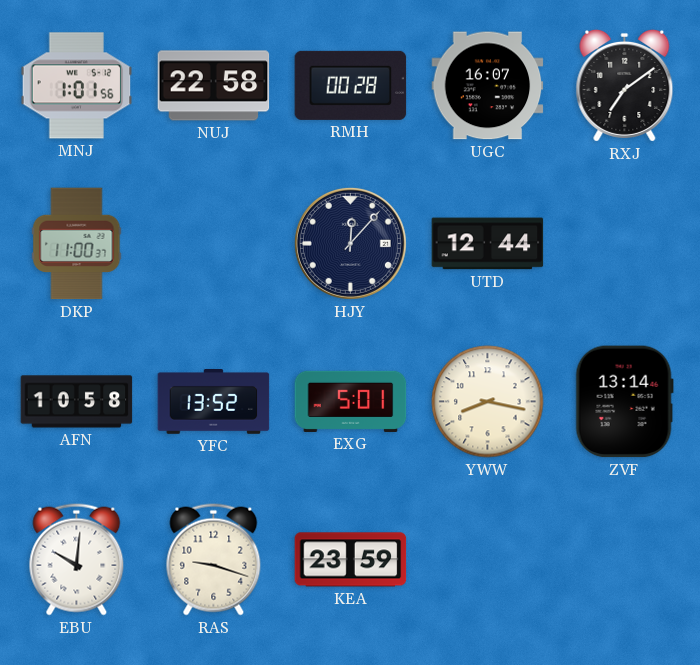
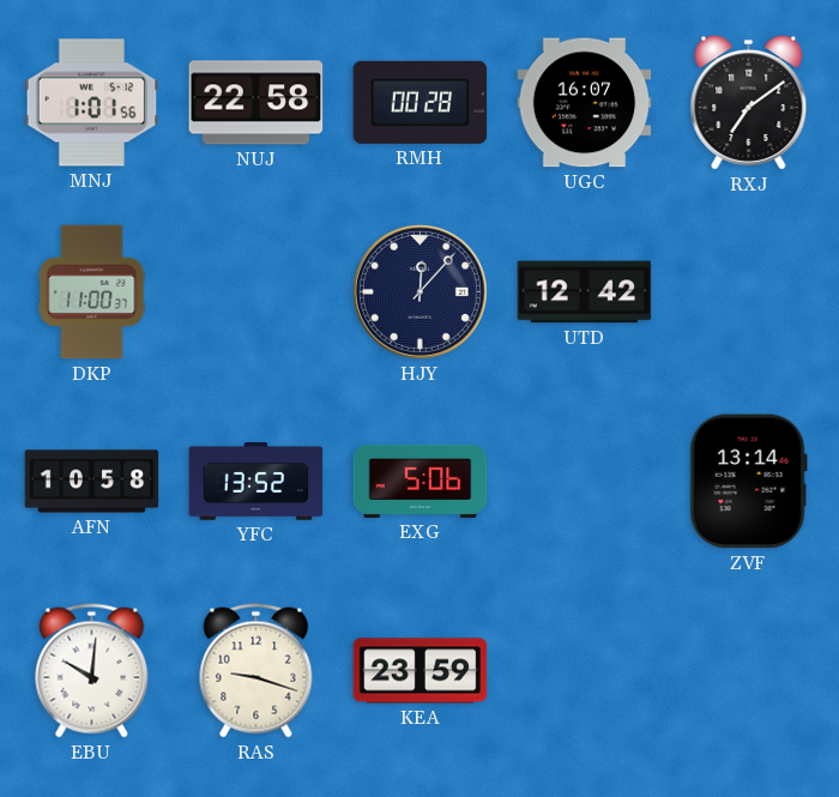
UTD: 12:44 -> 12:42 (585, 292)
EXG: 5:01 -> 5:06 (421, 481)
YWW: 8:17 -> none (488, 402)
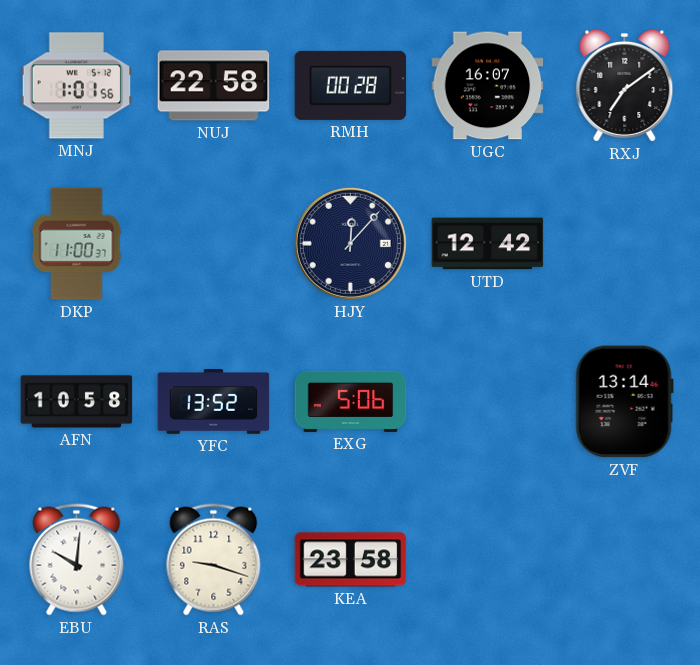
KEA: 23:59 -> 23:58 (351, 560)
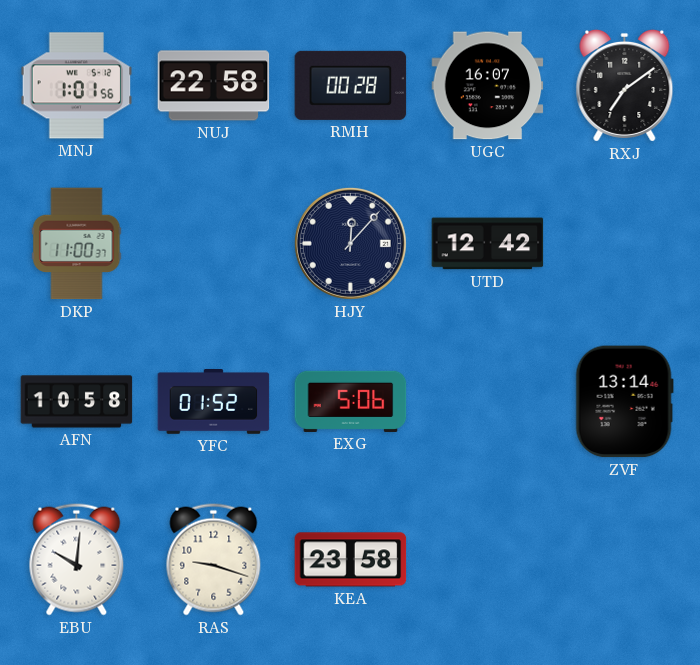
YFC: 13:52 -> 01:52 (214, 402)
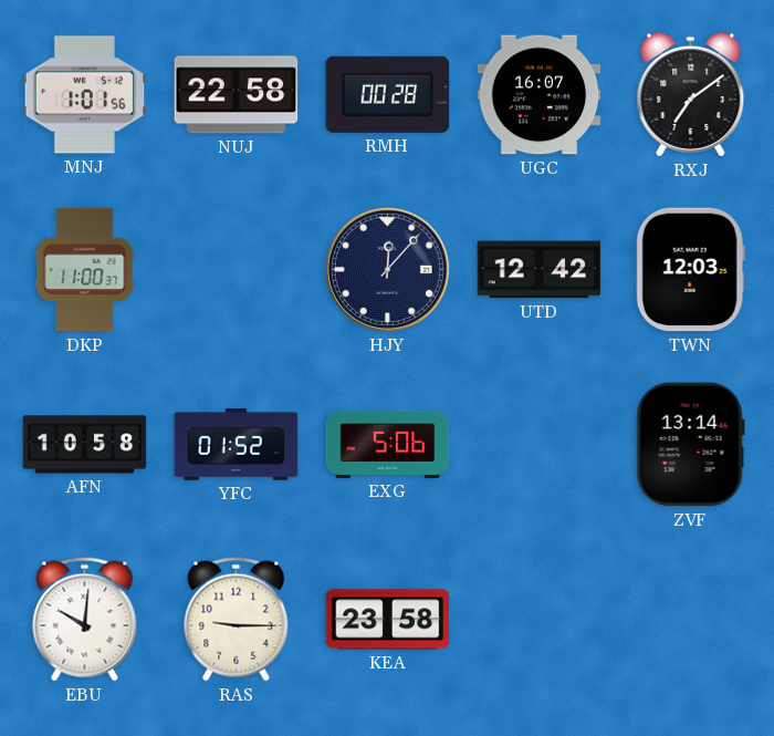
TWN: none -> 12:03 (690, 270)
RAS: 9:18 -> 9:15 (237, 620)
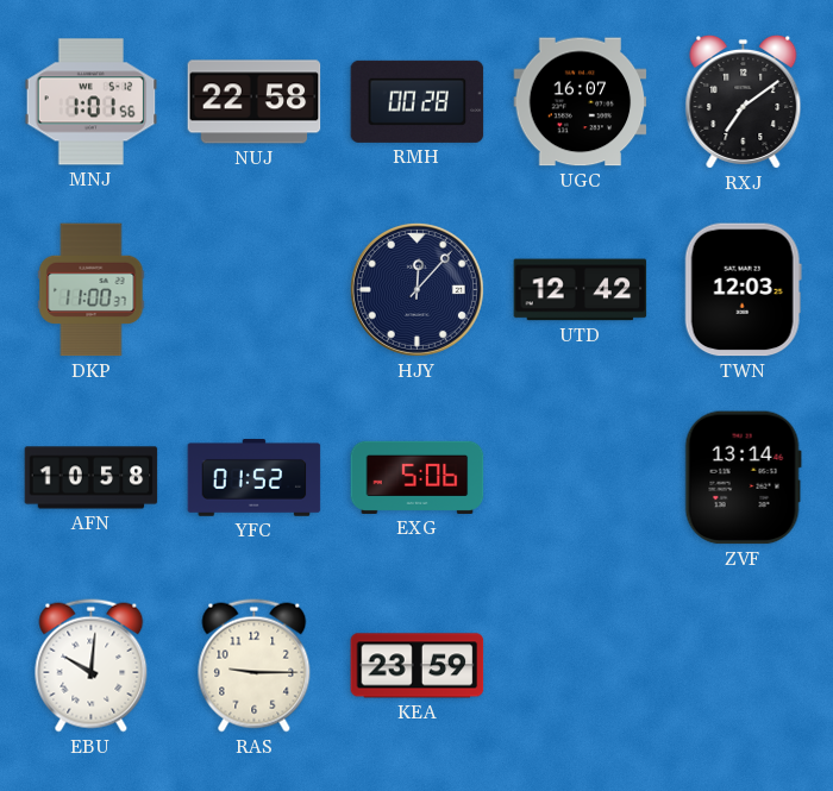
KEA: 23:58 -> 23:59 (418, 666)
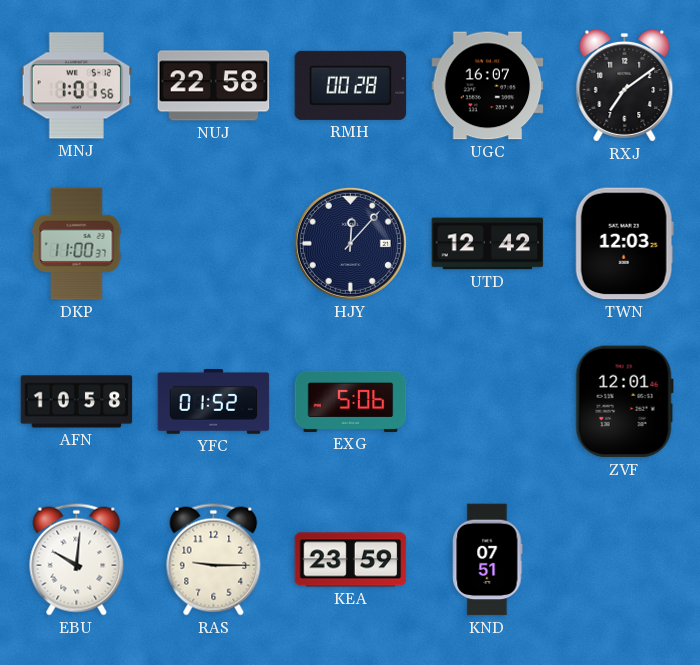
ZVF: 13:14 -> 12:01 (624, 402)
KND: none -> 07:51 (488, 560)
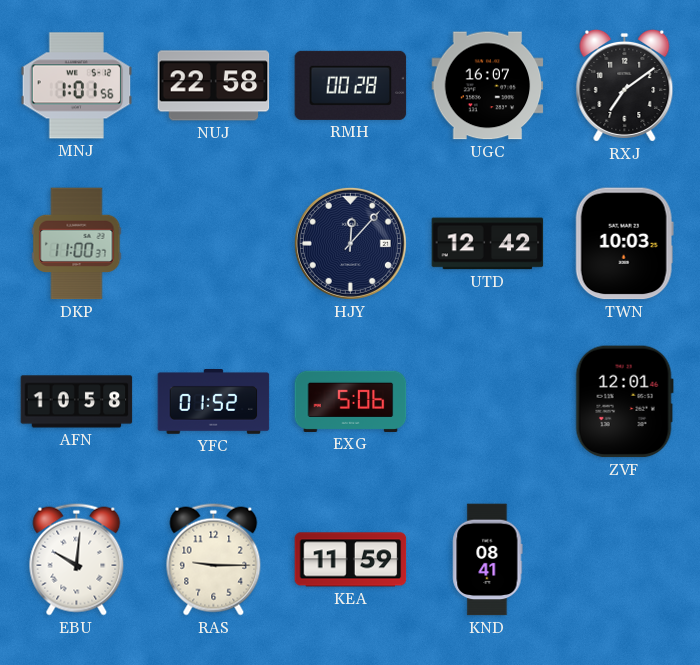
TWN: 12:03 -> 10:03 (624, 244)
KEA: 23:59 -> 11:59 (351, 560)
KND: 07:51 -> 08:41 (488, 560)
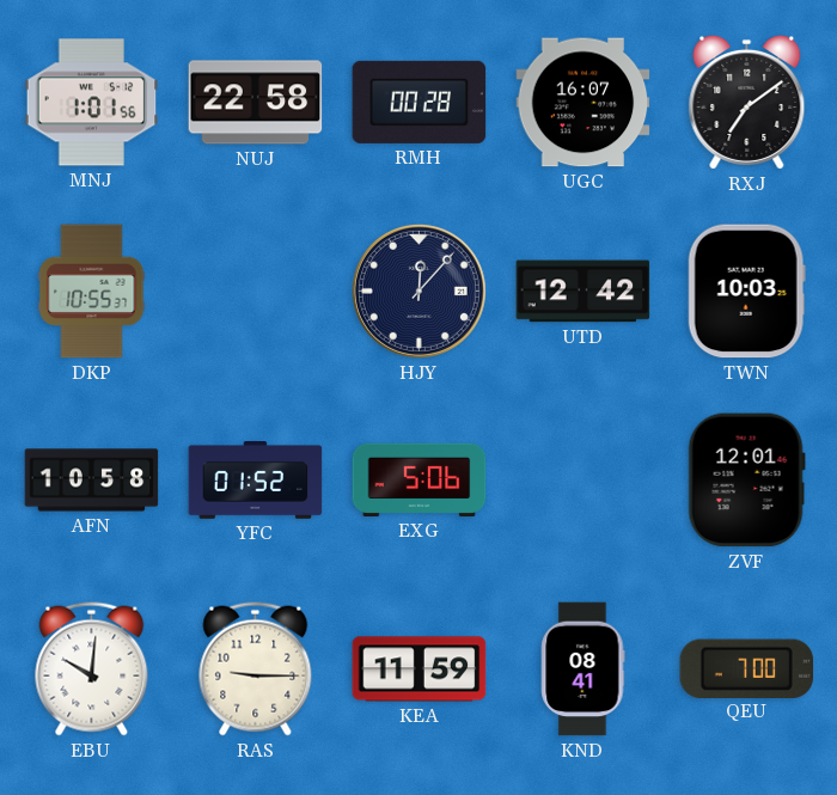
DKP: 11:00 -> 10:55 (92, 292)
QEU: none -> 7:00 (747, 668)
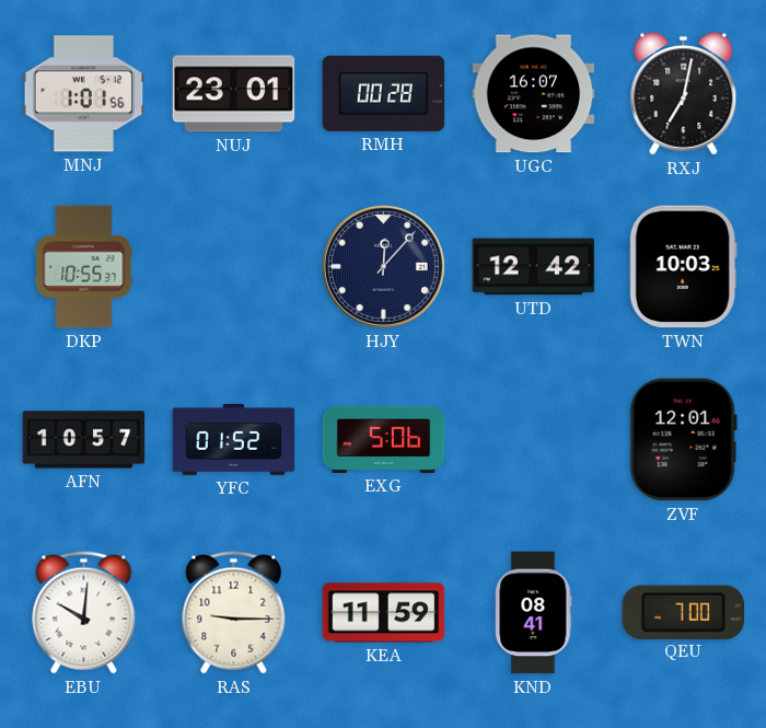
NUJ: 22:58 -> 23:01 (234, 94)
RXJ: 7:09 -> 7:02 (684, 93)
AFN: 10:58 -> 10:57 (84, 440)
